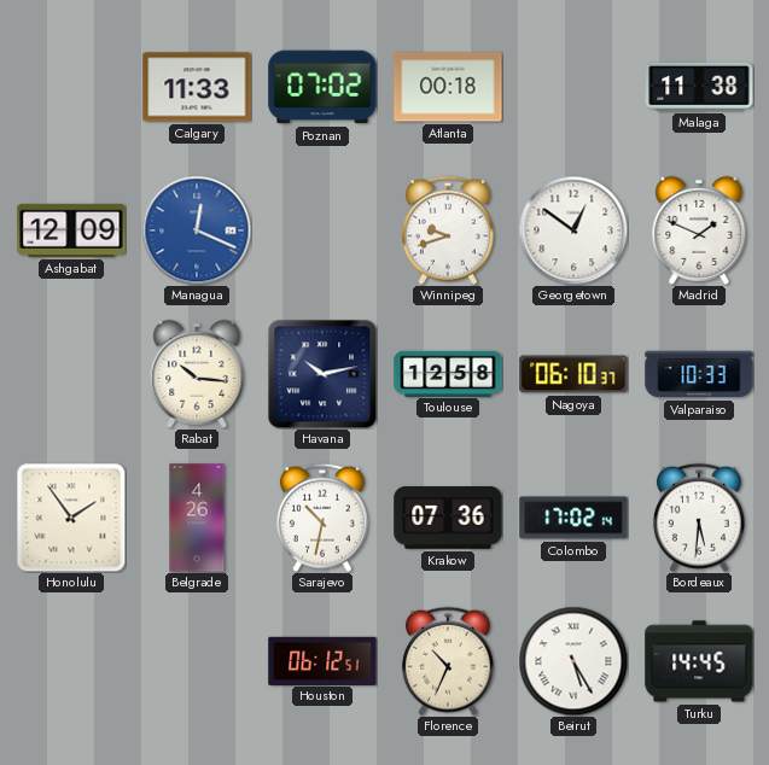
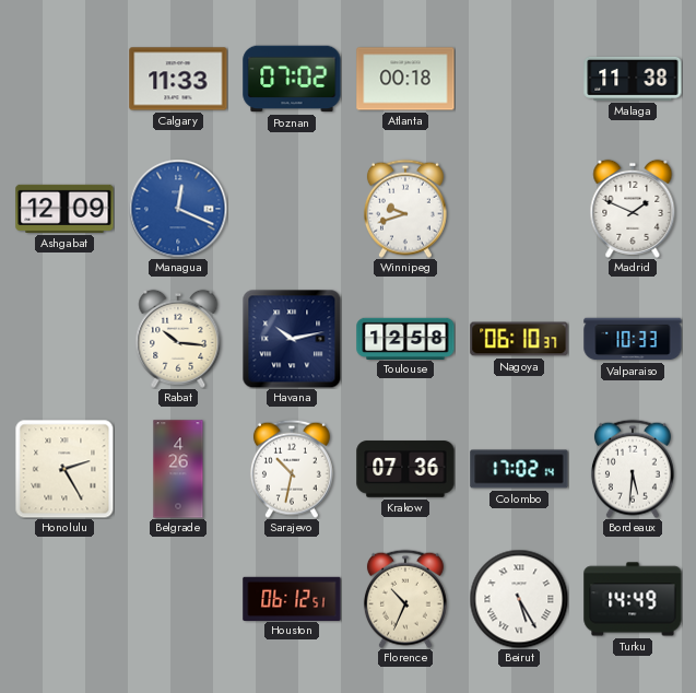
Georgetown: 12:51 -> none (573, 230)
Honolulu: 1:54 -> 2:25 (64, 469)
Turku: 14:45 -> 14:49 (633, 599)
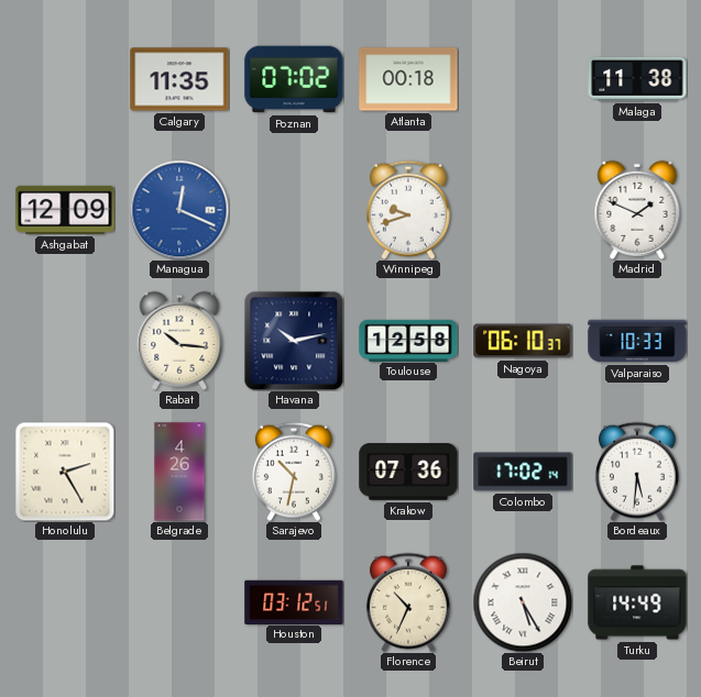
Calgary: 11:33 -> 11:35 (179, 79)
Houston: 06:12 -> 03:12 (294, 601)
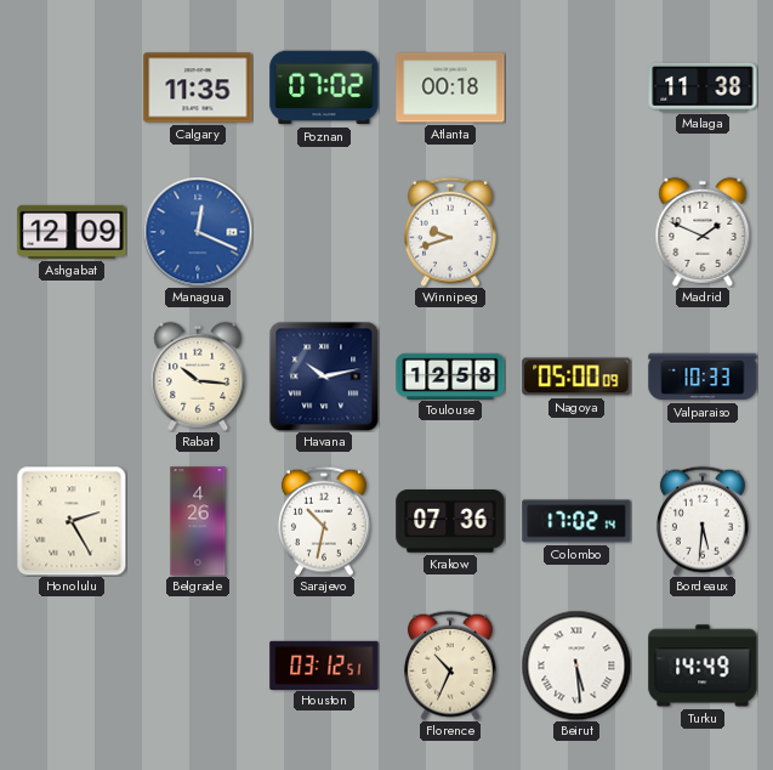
Nagoya: 06:10 -> 05:00 (576, 376)
Beirut: 5:25 -> 5:29 (576, 666)
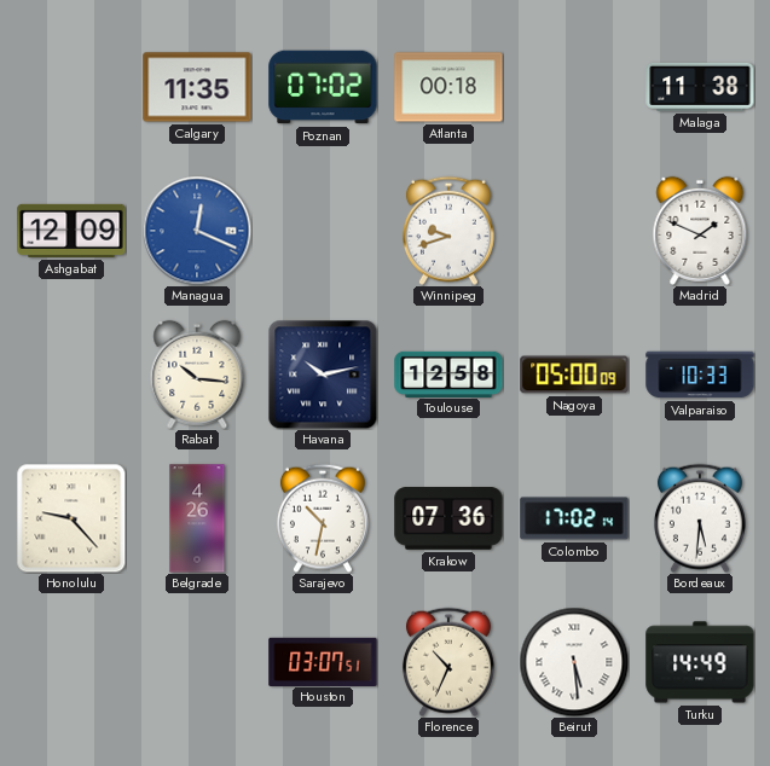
Honolulu: 2:25 -> 9:23 (71, 518)
Houston: 03:12 -> 03:07 (323, 661)
